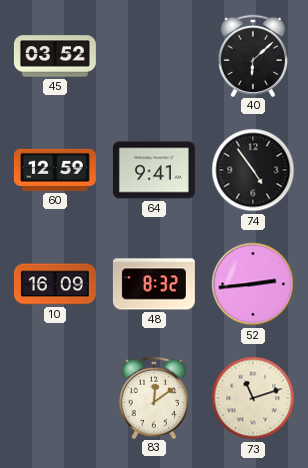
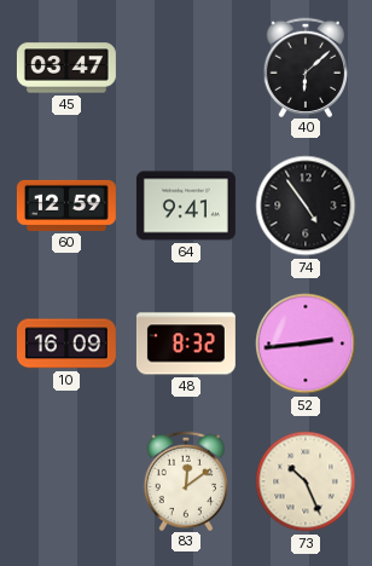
45: 03:52 -> 03:47 (66, 68)
73: 11:12 -> 10:26 (306, 481)
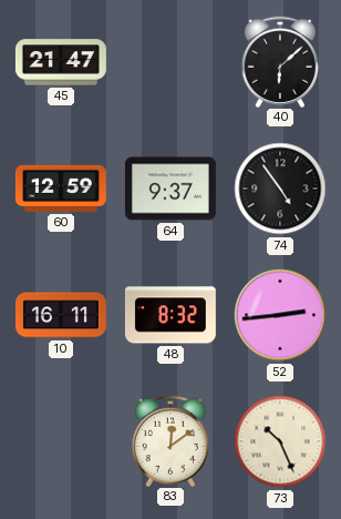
45: 03:47 -> 21:47 (61, 62)
64: 9:41 -> 9:37 (170, 189)
10: 16:09 -> 16:11 (61, 315)
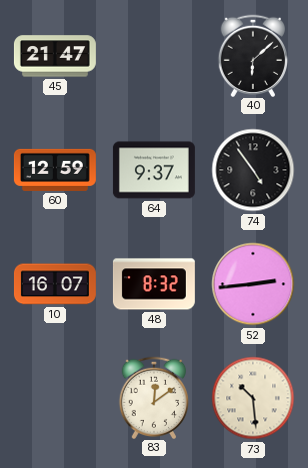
10: 16:11 -> 16:07 (55, 284)
73: 10:26 -> 10:29 (253, 398)
